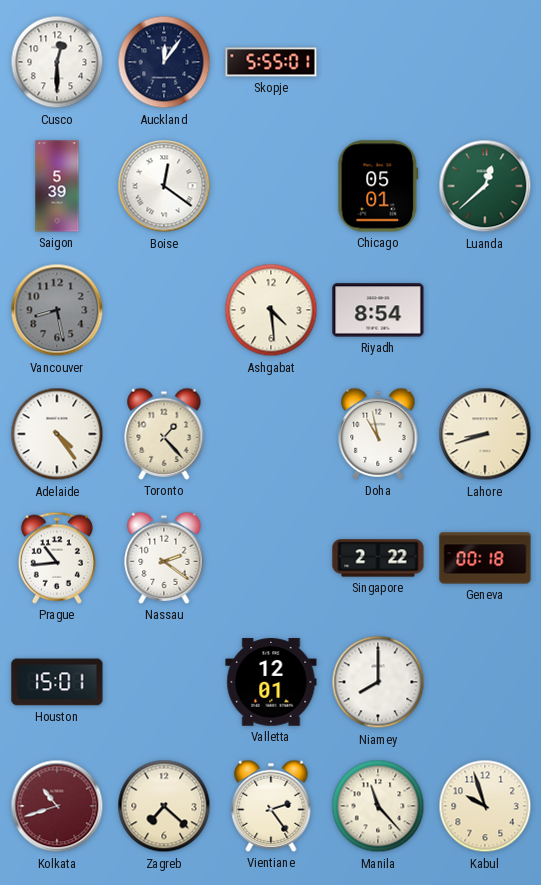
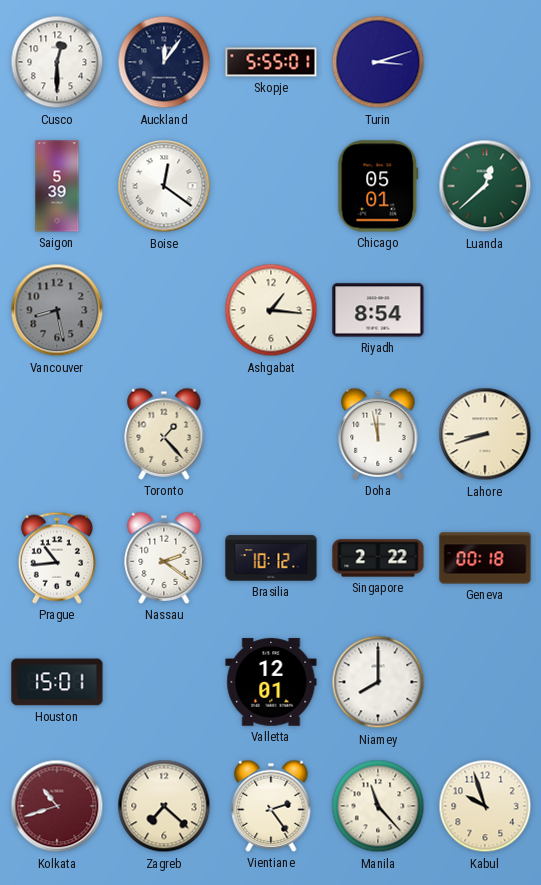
Turin: none -> 3:12 (378, 62)
Ashgabat: 4:29 -> 1:16 (271, 310)
Adelaide: 4:24 -> none (57, 434)
Doha: 10:58 -> 11:58 (378, 434)
Brasilia: none -> 10:12 (271, 558)
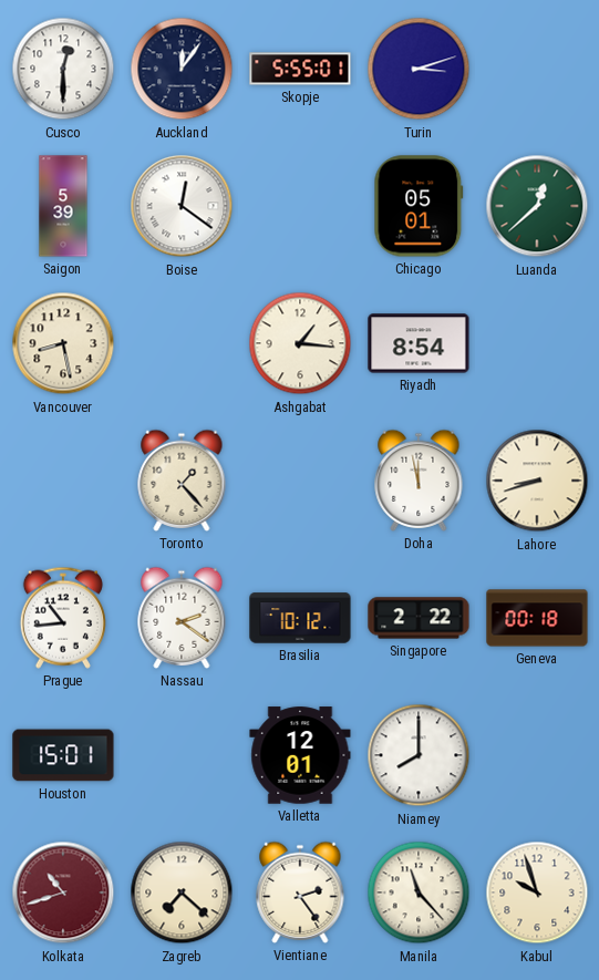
Vancouver dial: grey -> cream (63, 343)
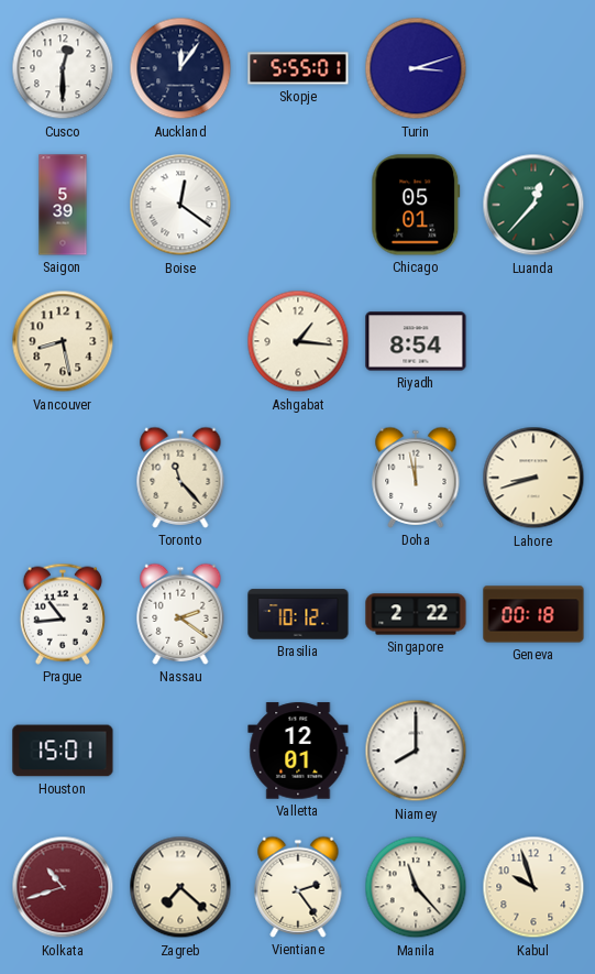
Luanda: 12:38 -> 12:37 (533, 205)
Toronto: 1:23 -> 11:23 (180, 478)
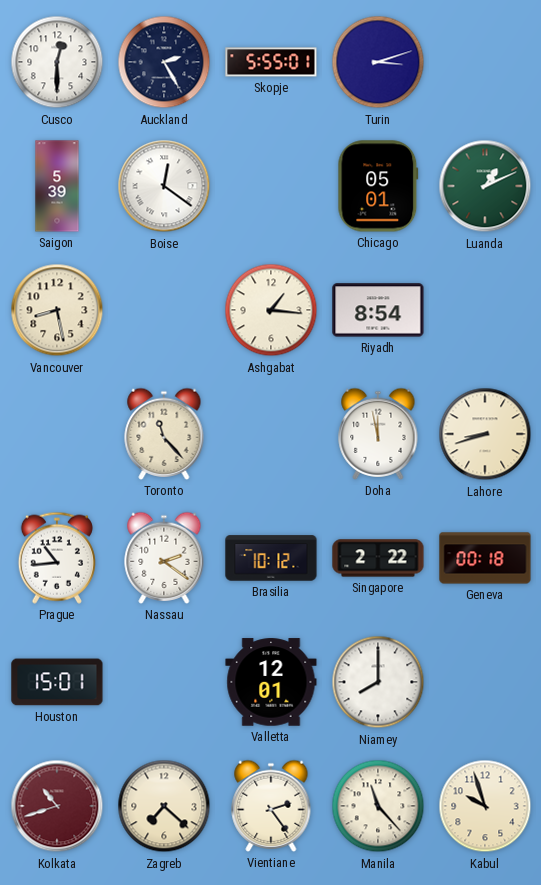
Auckland: 12:06 -> 2:25 (164, 62)
Luanda: 12:37 -> 1:11 (485, 186)
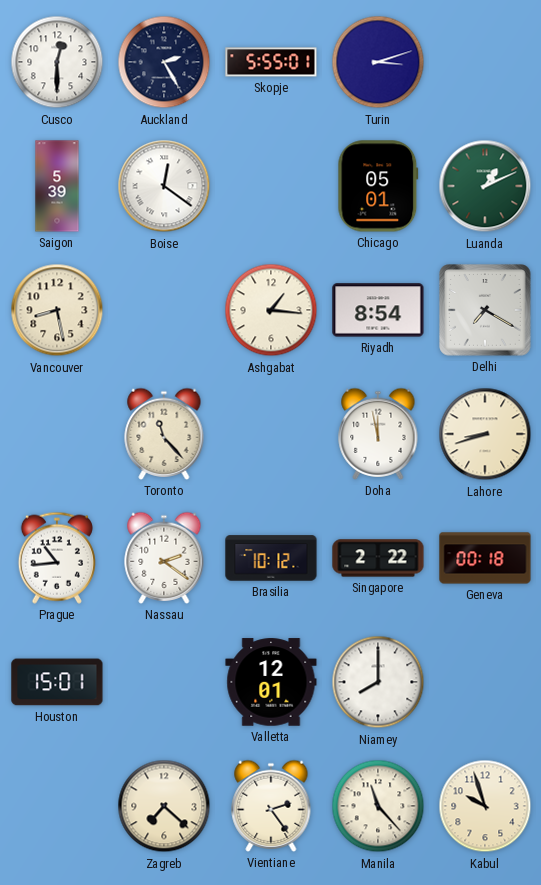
Delhi: none -> 7:20 (485, 310)
Kolkata: 10:42 -> none (57, 806)
